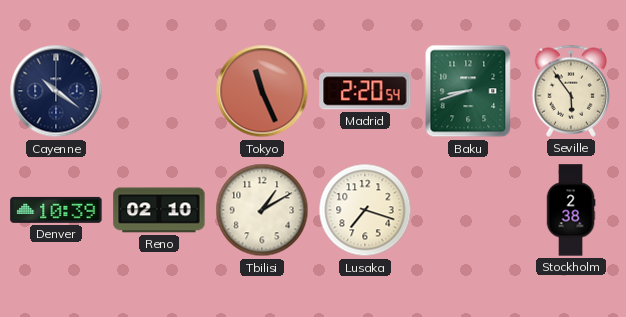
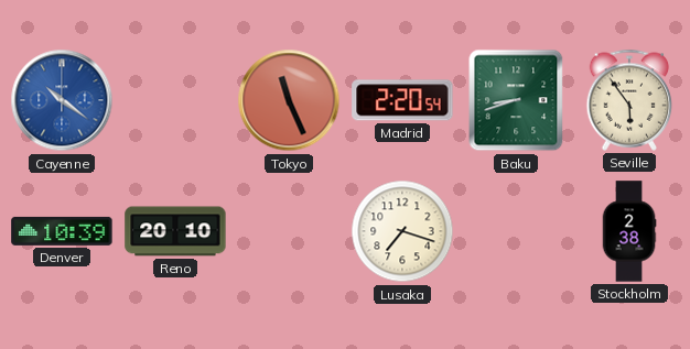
Cayenne dial: navy -> blue (62, 100)
Reno: 02:10 -> 20:10 (175, 231)
Tbilisi: 1:10 -> none (262, 210)
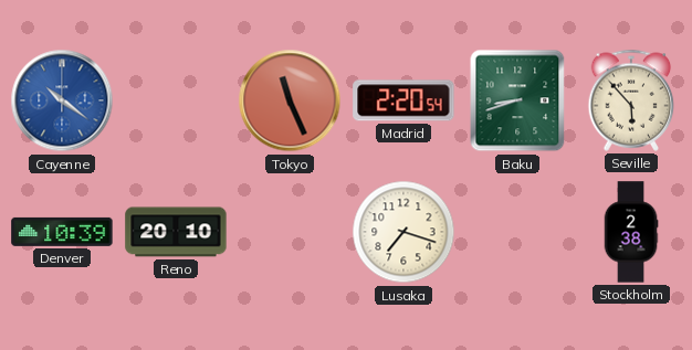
Seville: 5:54 -> 5:53 (631, 100)
